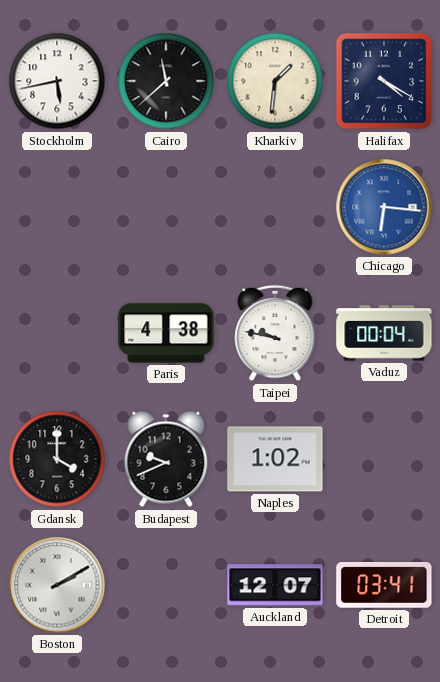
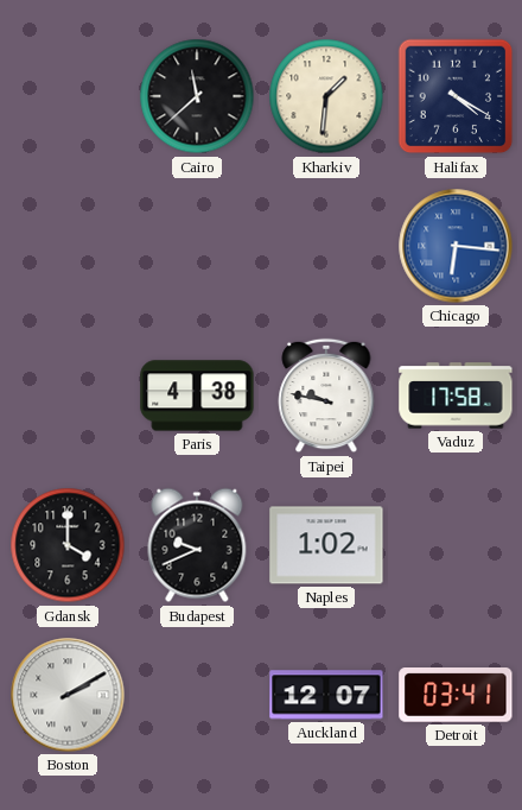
Stockholm: 5:43 -> none (57, 81)
Vaduz: 00:04 -> 17:58 (456, 395)
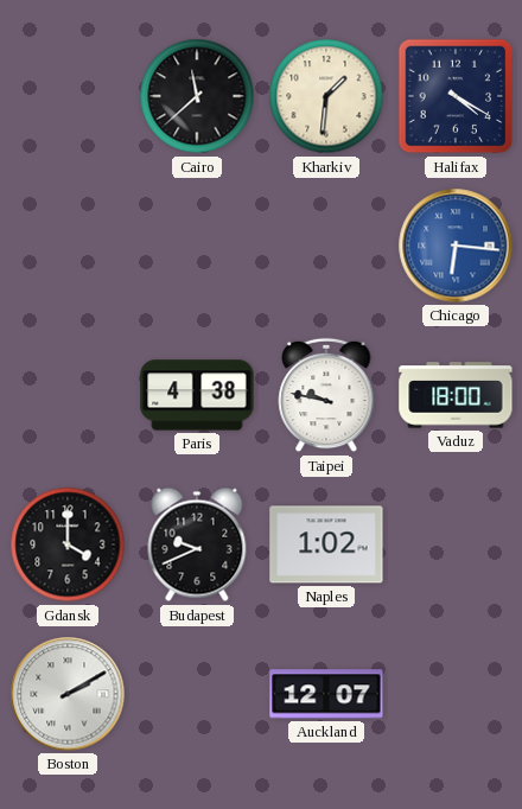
Vaduz: 17:58 -> 18:00 (456, 395)
Detroit: 03:41 -> none (456, 696)
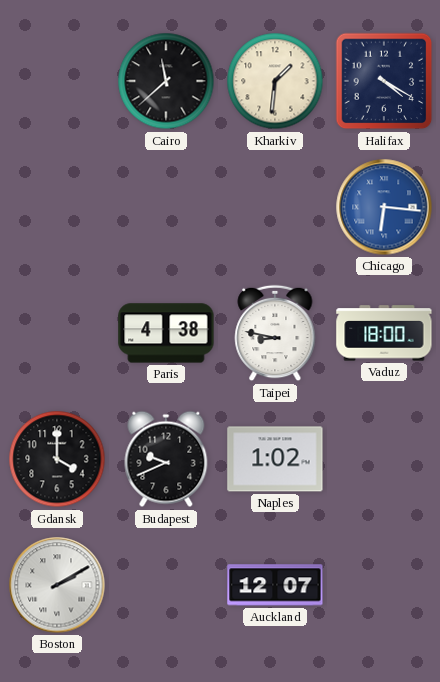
Taipei: 9:47 -> 8:47 (275, 333)
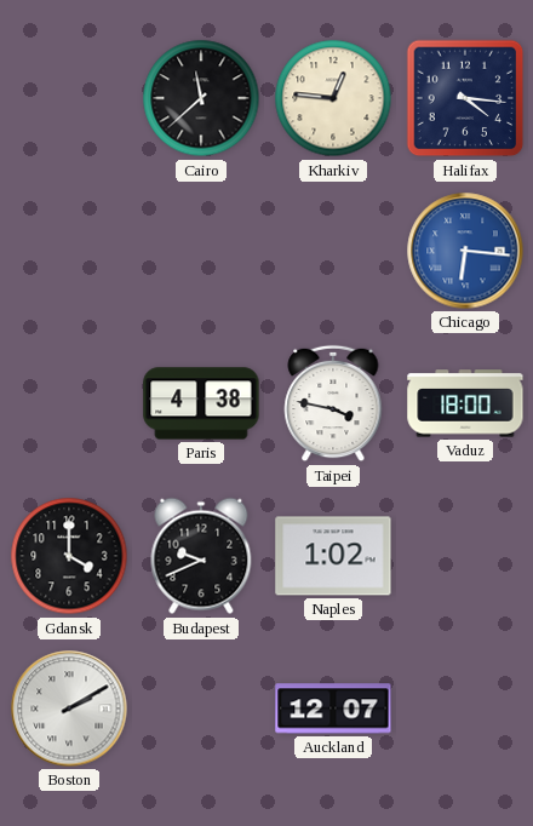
Kharkiv: 1:31 -> 12:46 (333, 98)
Halifax: 4:20 -> 4:16 (465, 98)
Taipei: 8:47 -> 3:47 (333, 403)
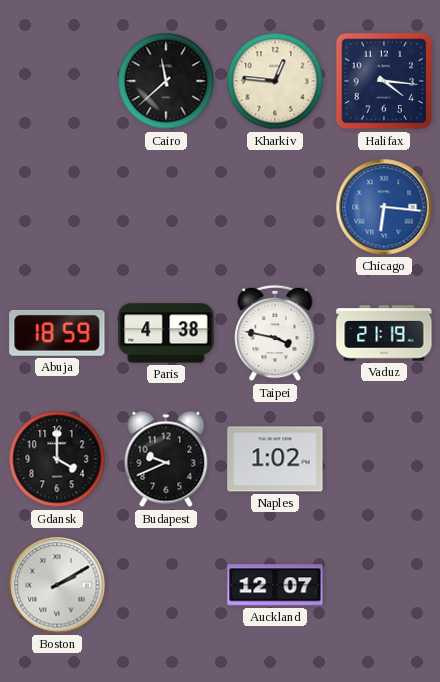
Abuja: none -> 18:59 (57, 333)
Vaduz: 18:00 -> 21:19 (384, 333)
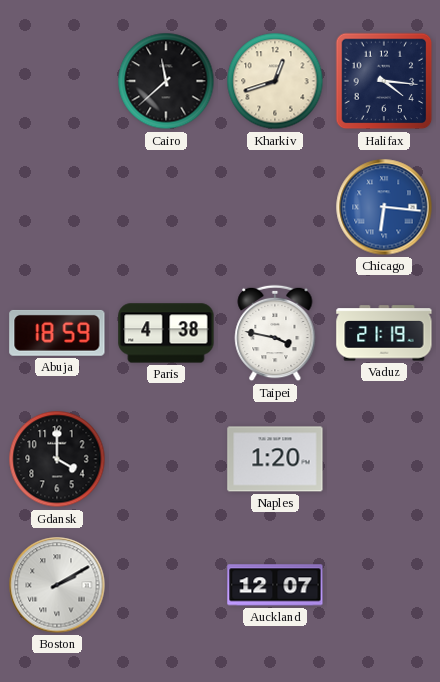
Kharkiv: 12:46 -> 12:42 (275, 81)
Budapest: 9:41 -> none (166, 459)
Naples: 1:02 -> 1:20 (275, 459)
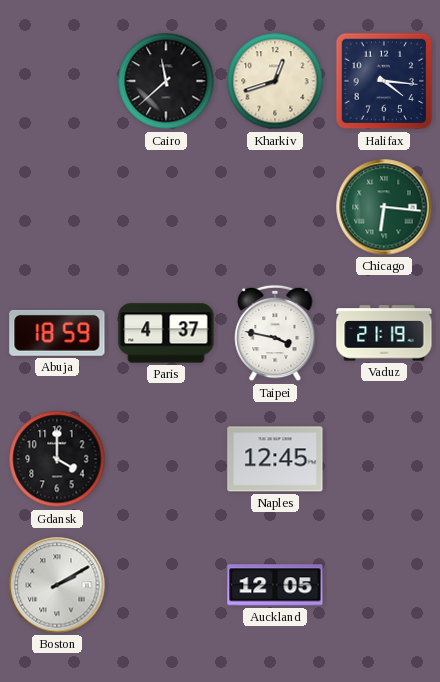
Chicago dial: blue -> green (384, 207)
Paris: 4:38 -> 4:37 (166, 333)
Naples: 1:20 -> 12:45 (275, 459)
Auckland: 12:07 -> 12:05 (275, 585)
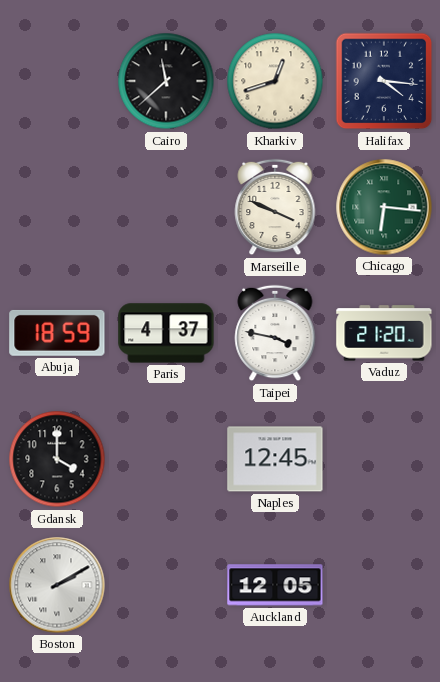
Marseille: none -> 3:49 (275, 207)
Vaduz: 21:19 -> 21:20 (384, 333)
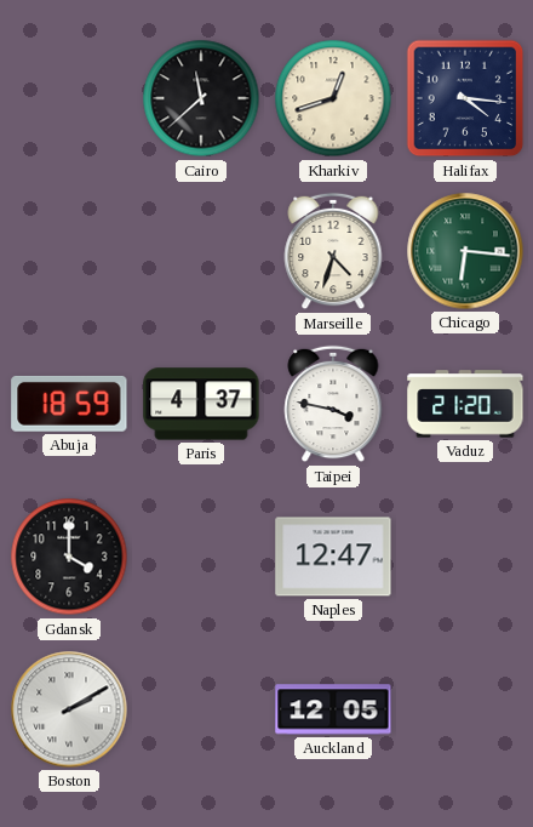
Marseille: 3:49 -> 4:33 (333, 251)
Naples: 12:45 -> 12:47 (333, 557)
